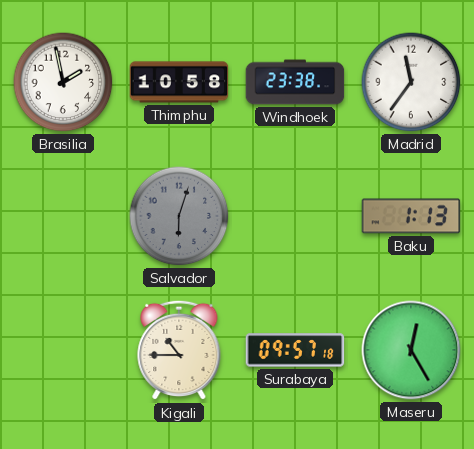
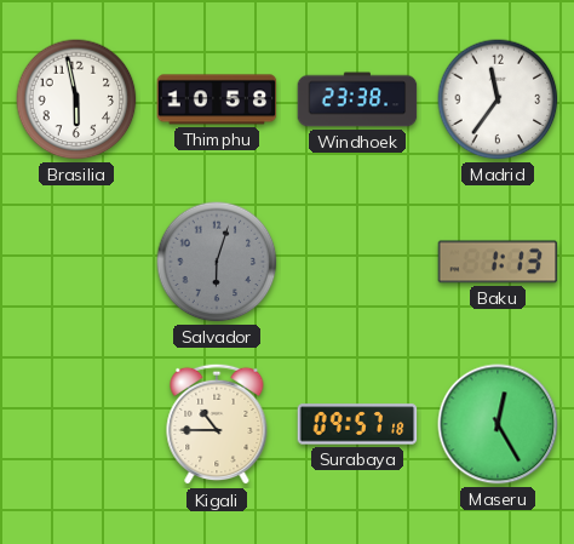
Brasilia: 1:58 -> 5:58 (76, 99)
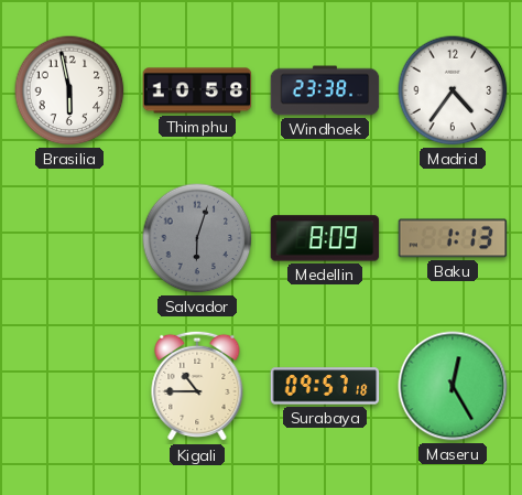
Madrid: 11:36 -> 4:36 (453, 90)
Medellin: none -> 8:09 (325, 238)
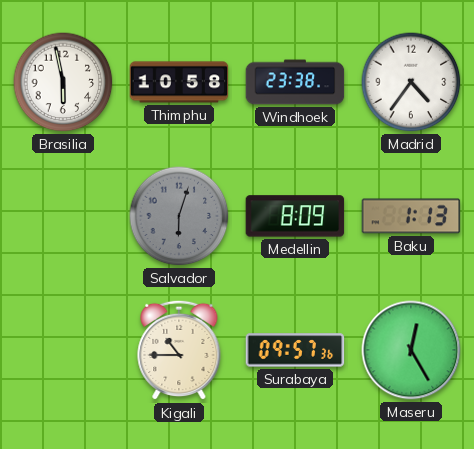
Surabaya: 09:57:18 -> 09:57:36 (295, 350)
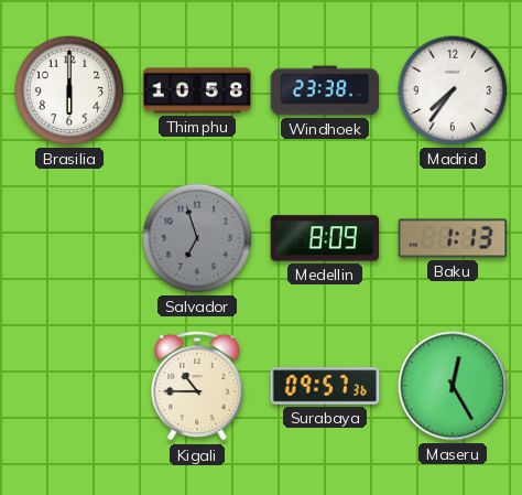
Brasilia: 5:58 -> 6:00 (69, 90)
Madrid: 4:36 -> 7:36 (453, 90)
Salvador: 6:03 -> 6:57 (197, 238)
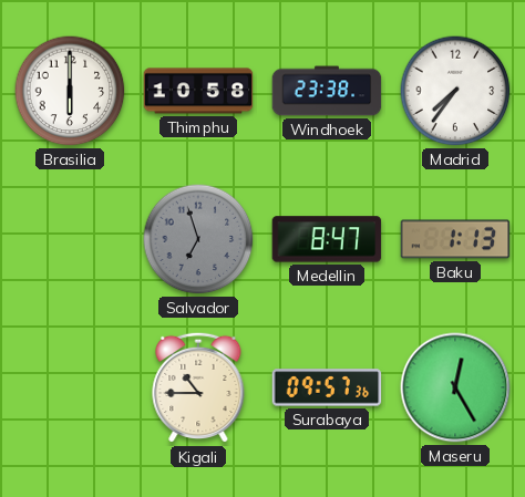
Medellin: 8:09 -> 8:47 (327, 239)
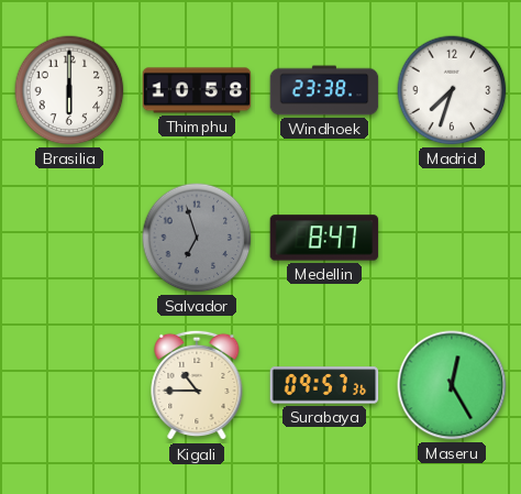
Madrid: 7:36 -> 7:33 (452, 90)
Baku: 1:13 -> none (455, 239)
